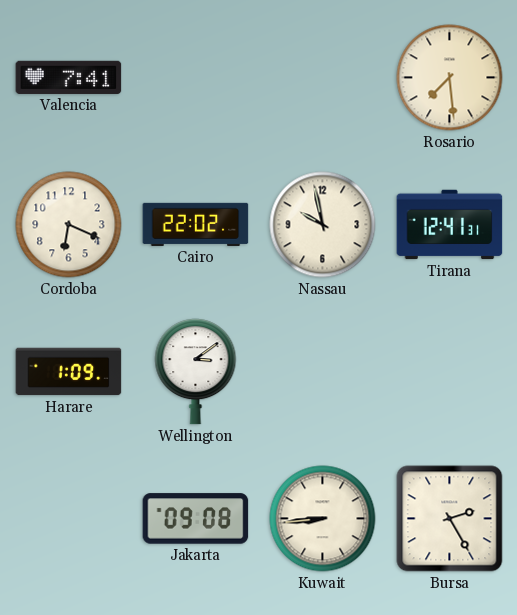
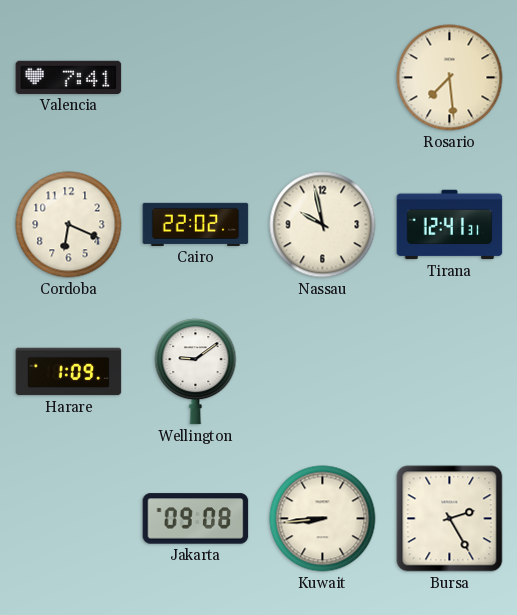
Wellington: 3:09 -> 9:09 (196, 372)
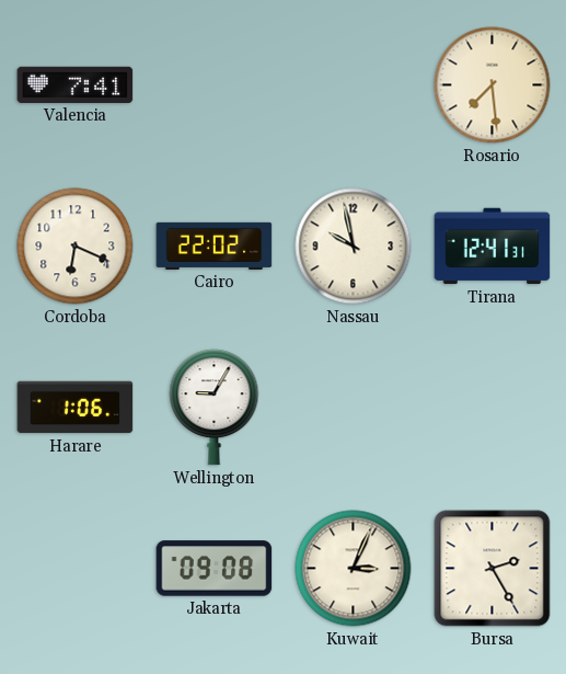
Harare: 1:09 -> 1:06 (76, 408)
Wellington: 9:09 -> 9:05 (215, 408)
Kuwait: 8:44 -> 3:04 (354, 569)
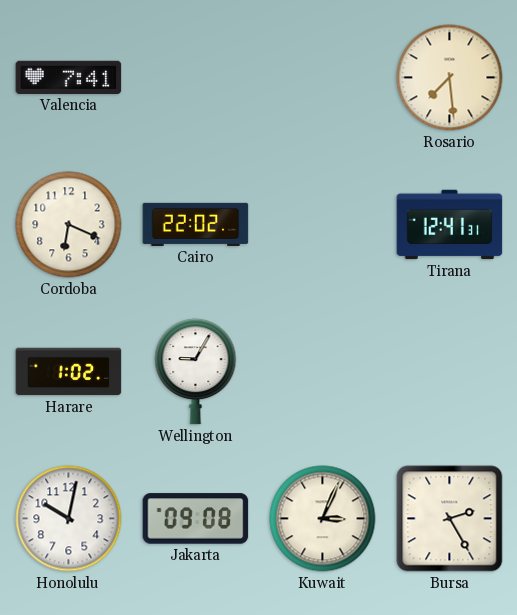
Nassau: 9:58 -> none (354, 247)
Harare: 1:06 -> 1:02 (69, 372)
Honolulu: none -> 10:02 (69, 519)
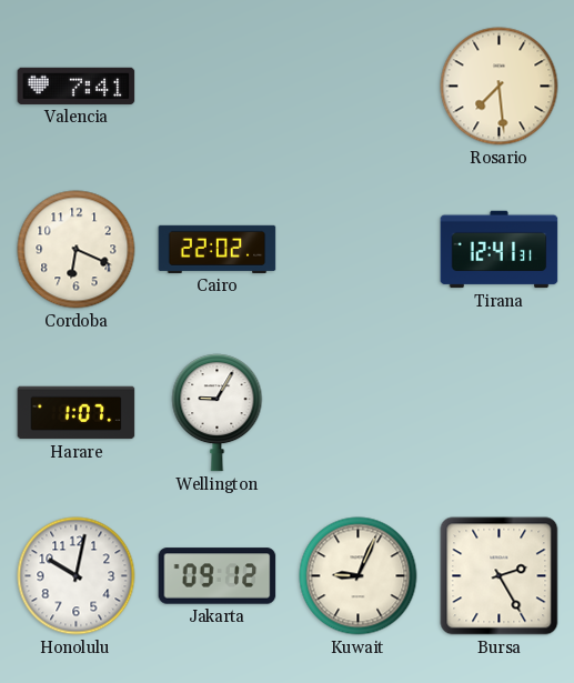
Harare: 1:02 -> 1:07 (77, 413)
Jakarta: 09:08 -> 09:12 (218, 576)
Kuwait: 3:04 -> 9:04 (359, 576)
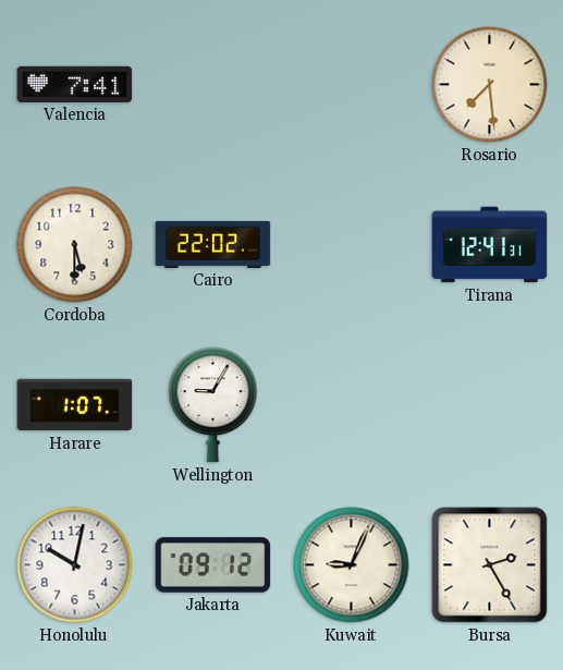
Cordoba: 6:19 -> 5:30 (75, 245)
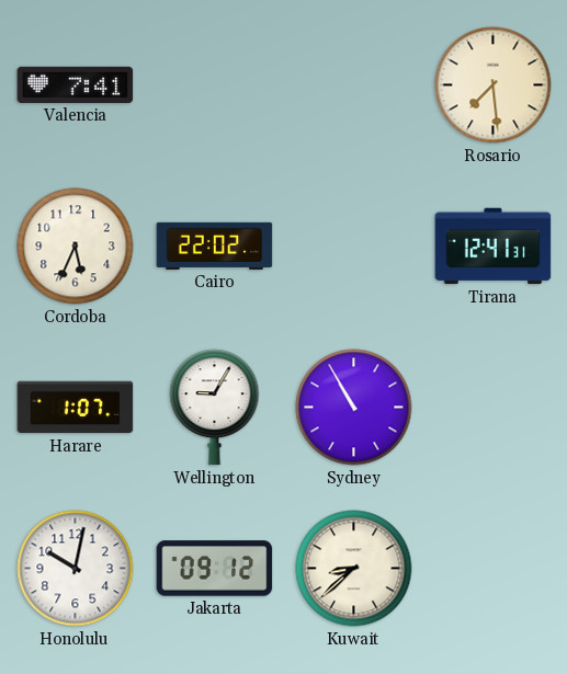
Cordoba: 5:30 -> 5:34 (76, 247)
Sydney: none -> 10:55 (354, 408)
Kuwait: 9:04 -> 8:38 (354, 569)
Bursa: 2:25 -> none (490, 565)
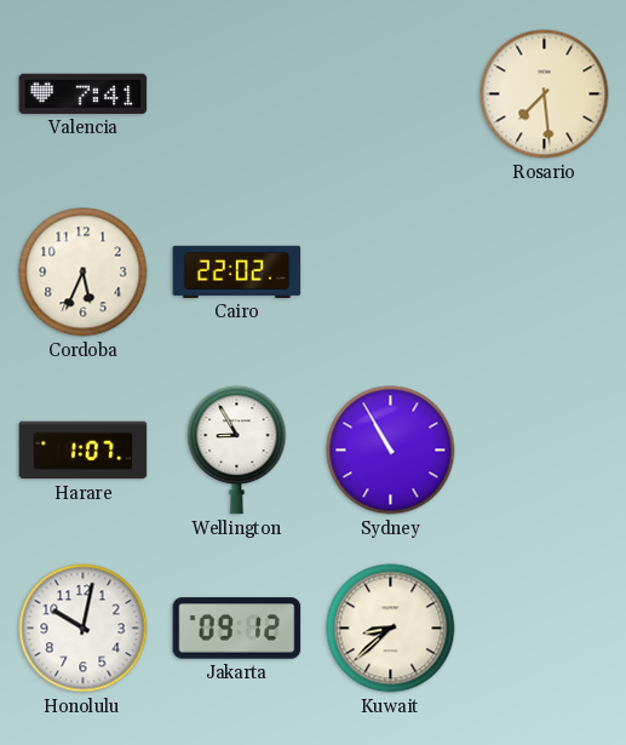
Tirana: 12:41 -> none (494, 247)
Wellington: 9:05 -> 8:55 (237, 451)
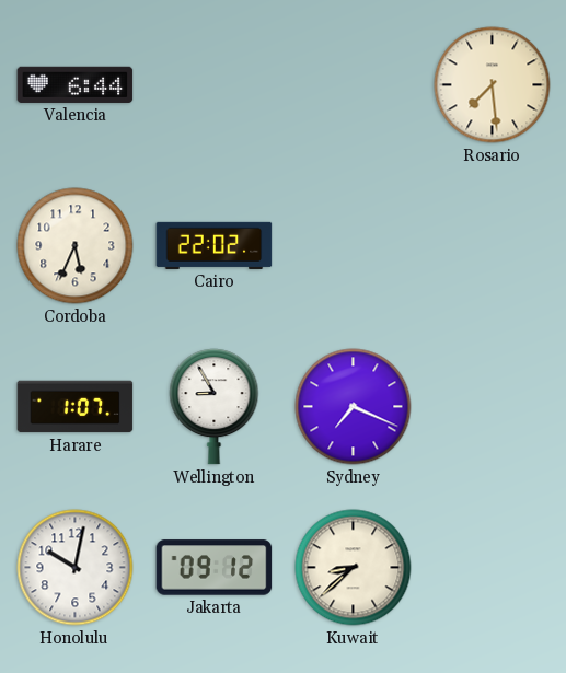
Valencia: 7:41 -> 6:44 (76, 84)
Sydney: 10:55 -> 7:19 (354, 407)
